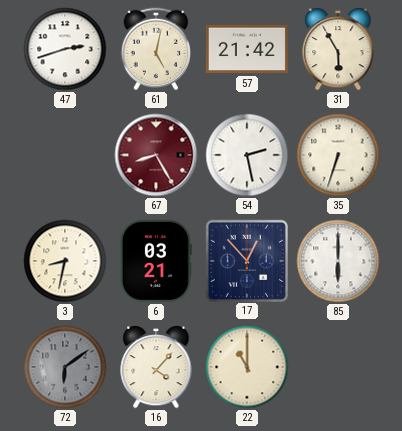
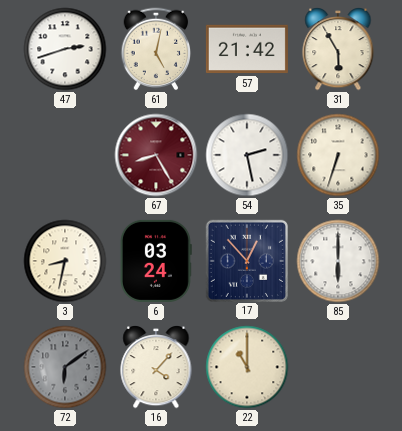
6: 03:21 -> 03:24 (156, 261)
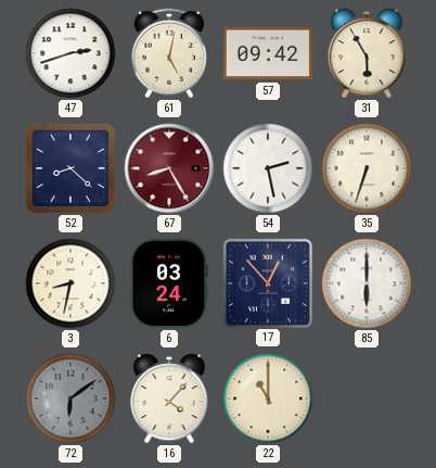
57: 21:42 -> 09:42 (268, 53)
52: none -> 8:22 (70, 168)
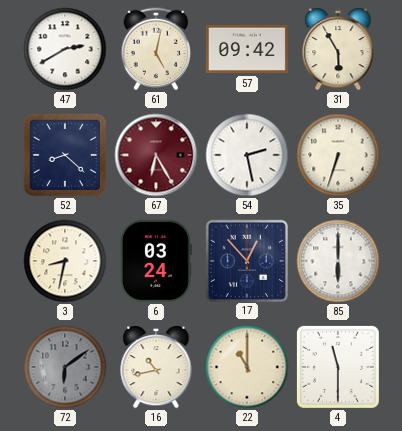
47: 2:42 -> 2:40 (65, 49)
67: 8:25 -> 6:25 (156, 155)
16: 4:07 -> 10:43 (156, 368)
4: none -> 11:30 (338, 367)
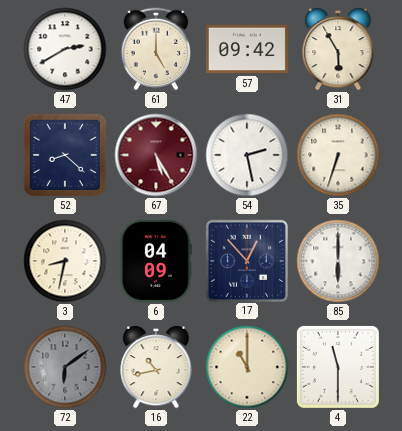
61: 5:02 -> 5:00 (156, 49)
67: 6:25 -> 5:25 (156, 155)
6: 03:24 -> 04:09 (156, 261)
